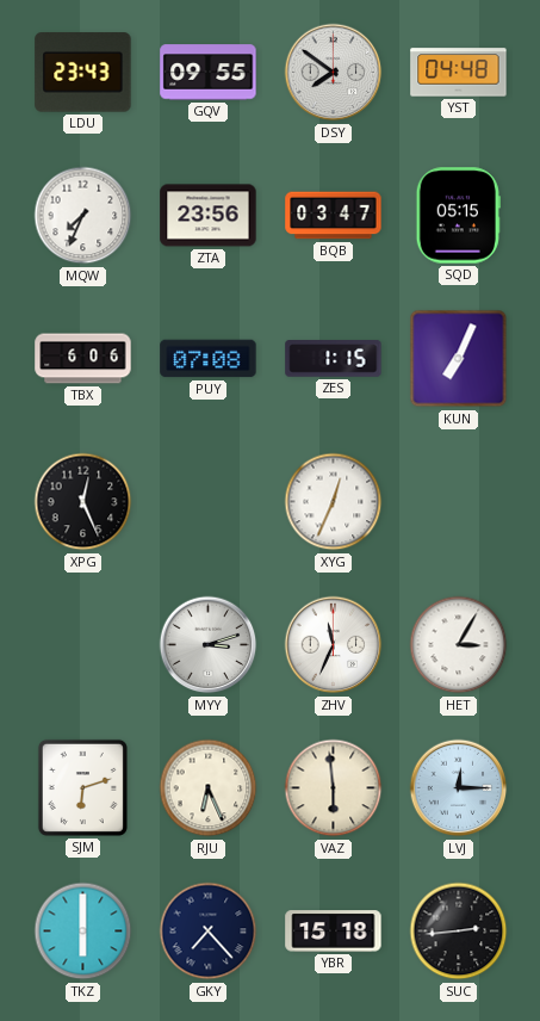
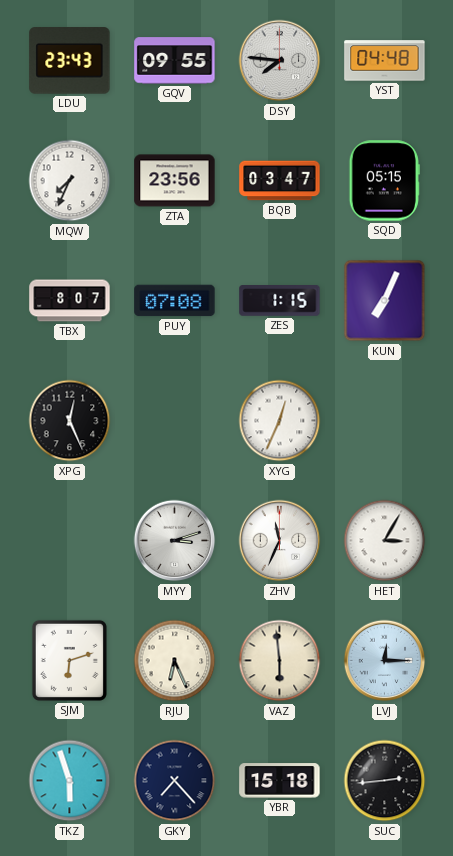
DSY: 7:51 -> 7:46 (280, 61)
TBX: 6:06 -> 8:07 (70, 301)
TKZ: 6:00 -> 5:57 (70, 781)
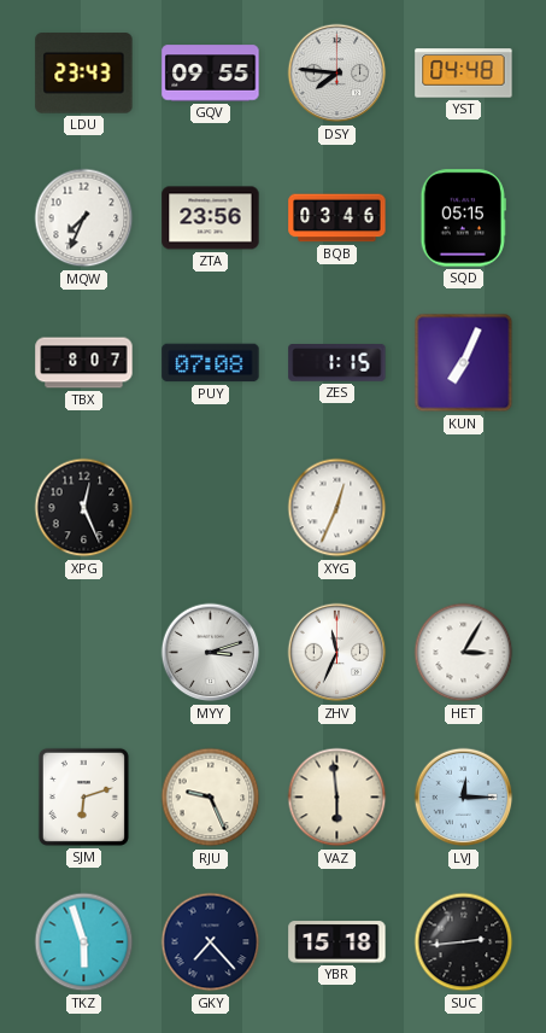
BQB: 03:47 -> 03:46 (337, 218)
RJU: 6:26 -> 9:26 (211, 798)
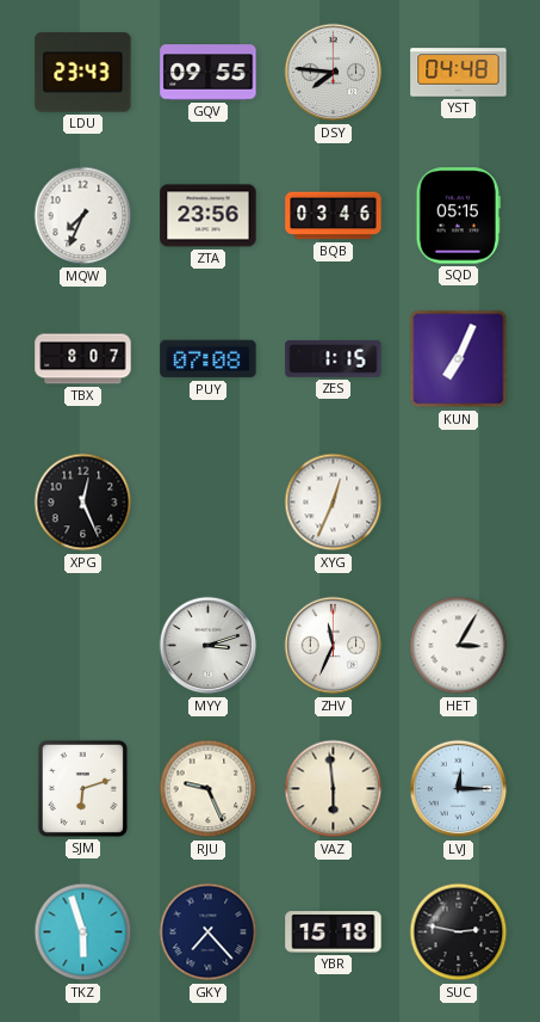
SUC: 2:44 -> 2:47 (459, 932)
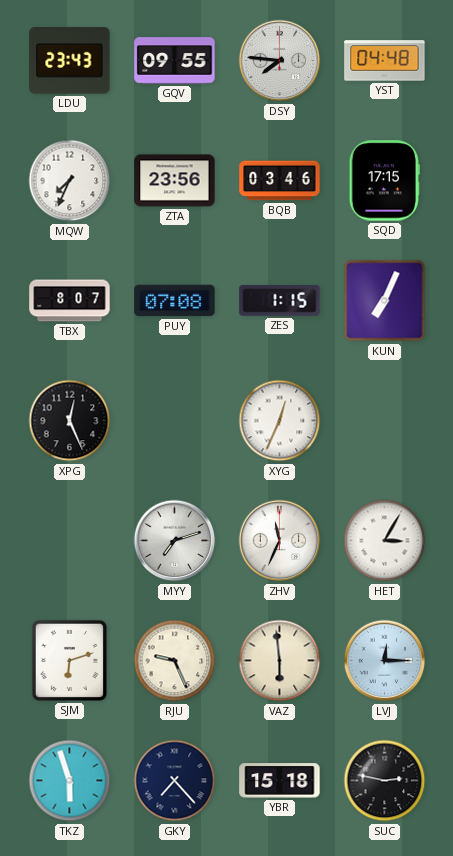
SQD: 05:15 -> 17:15 (384, 181)
MYY: 3:12 -> 7:12 (175, 541)
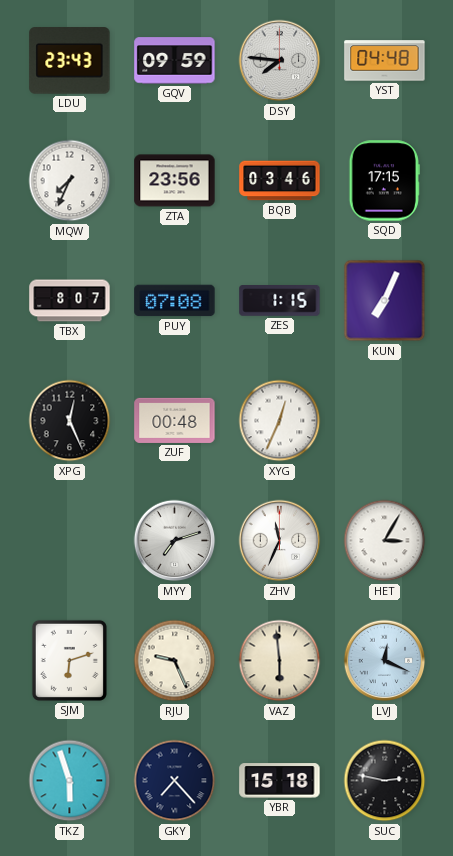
GQV: 09:55 -> 09:59 (175, 61)
ZUF: none -> 00:48 (175, 420)
LVJ: 12:15 -> 12:19 (385, 661)
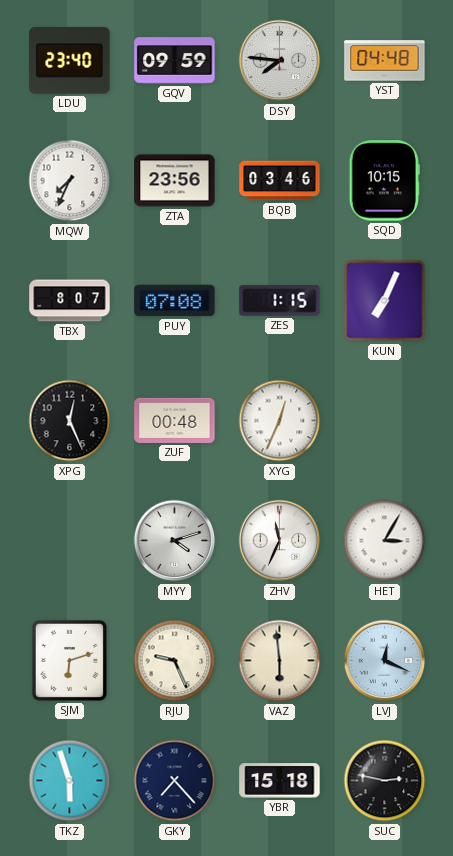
LDU: 23:43 -> 23:40 (70, 61)
SQD: 17:15 -> 10:15 (384, 181)
MYY: 7:12 -> 4:12 (175, 541)
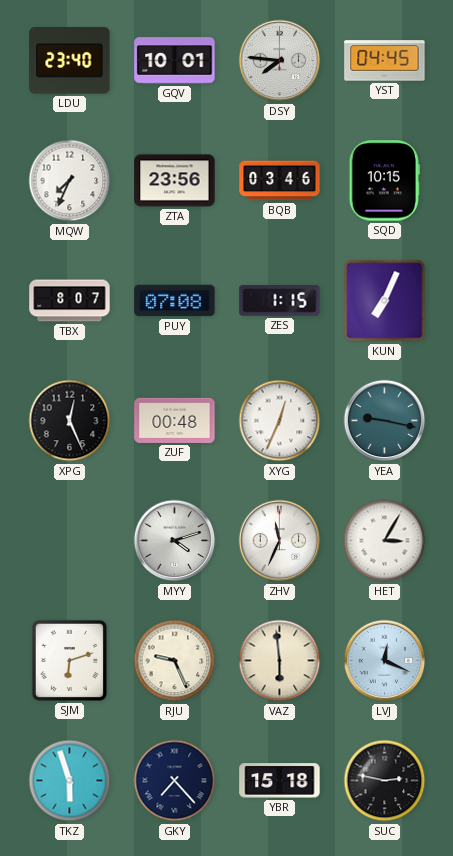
GQV: 09:59 -> 10:01 (175, 61)
YST: 04:48 -> 04:45 (385, 61)
YEA: none -> 9:17 (385, 421)
